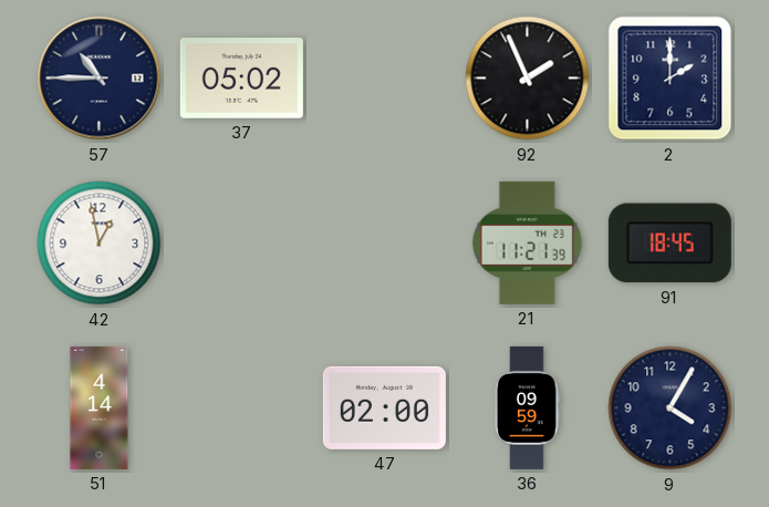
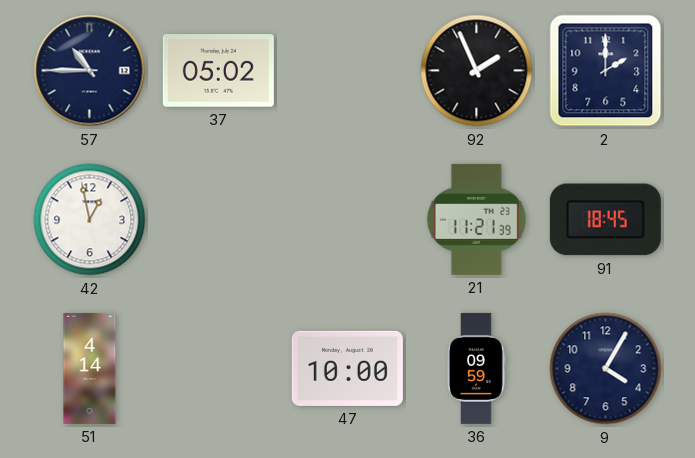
47: 02:00 -> 10:00 (347, 368)
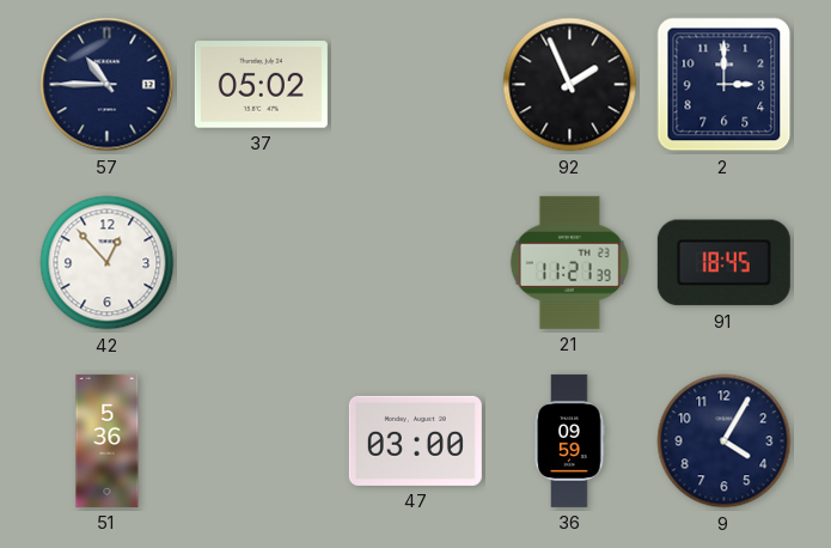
2: 2:00 -> 3:00 (725, 85)
42: 12:58 -> 12:53 (108, 263)
51: 4:14 -> 5:36 (108, 440)
47: 10:00 -> 03:00 (415, 440)
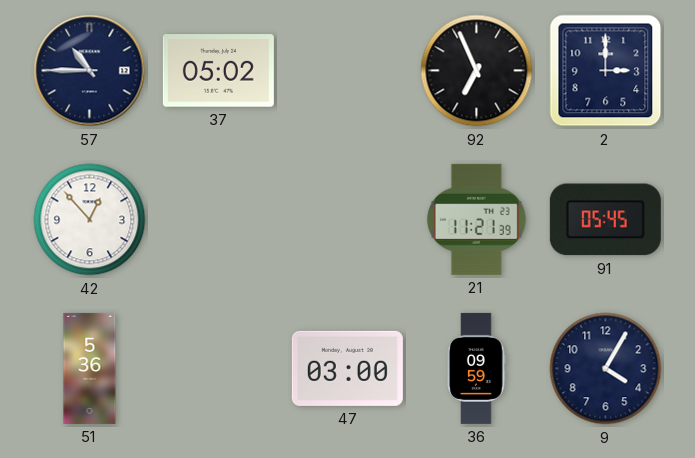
92: 1:56 -> 6:56 (477, 71)
91: 18:45 -> 05:45 (605, 220)
